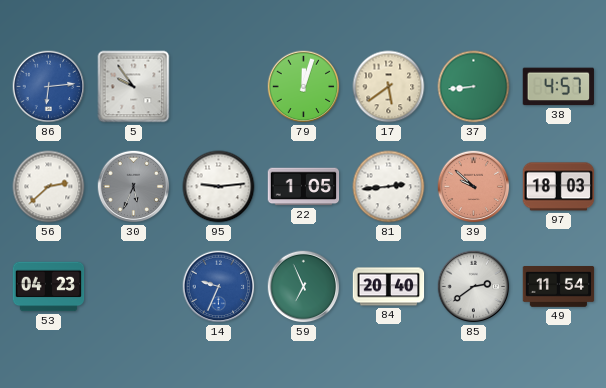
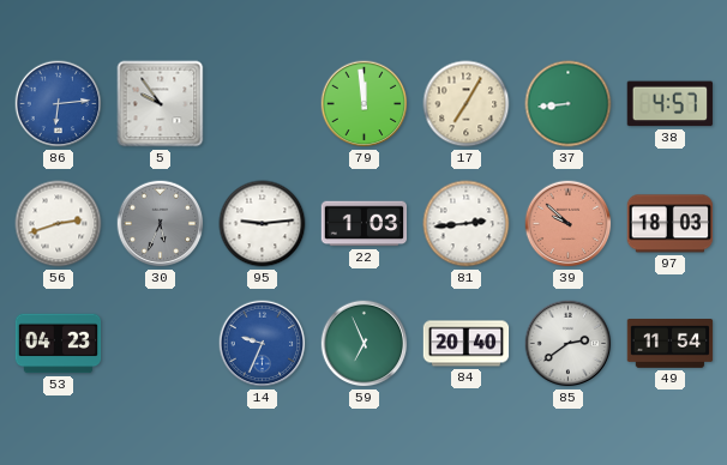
79: 12:03 -> 11:59 (365, 104)
17: 5:39 -> 7:05 (467, 104)
56: 2:38 -> 2:42 (59, 224)
22: 1:05 -> 1:03 (365, 224)
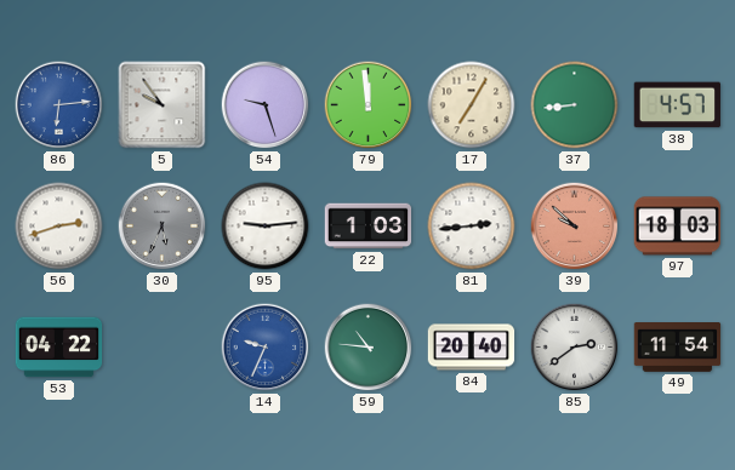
54: none -> 9:27 (266, 105)
53: 04:23 -> 04:22 (59, 348)
59: 6:56 -> 10:46 (369, 348)
